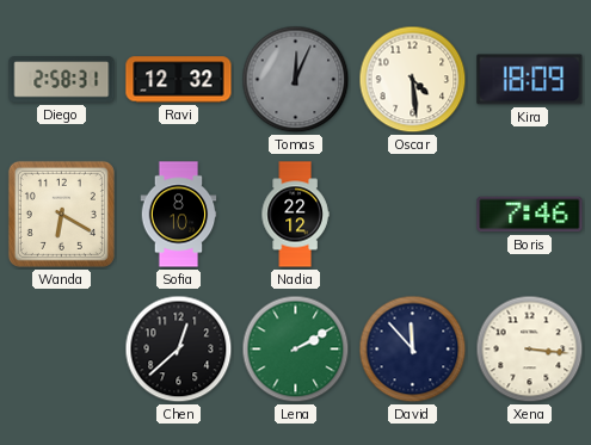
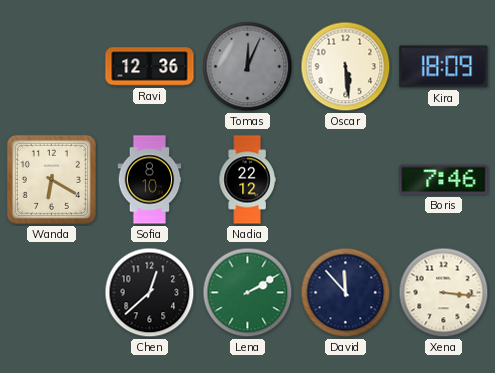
Diego: 2:58 -> none (62, 80)
Ravi: 12:32 -> 12:36 (150, 67)
Oscar: 4:29 -> 5:29 (346, 67)
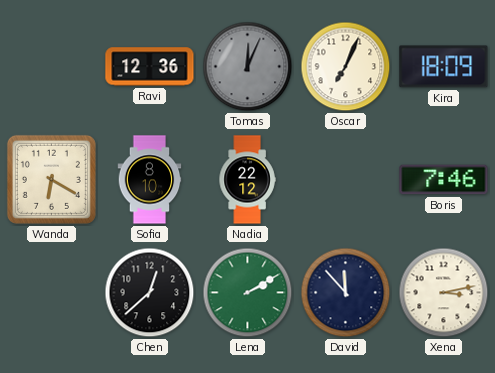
Oscar: 5:29 -> 7:04 (346, 67)
Xena: 3:16 -> 3:13 (444, 293)
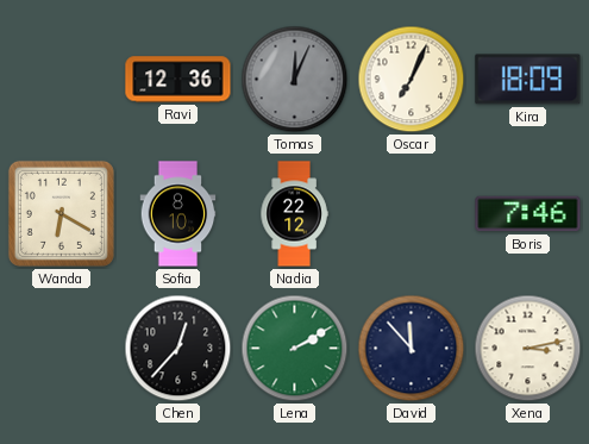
Chen: 12:38 -> 12:37 (178, 349)
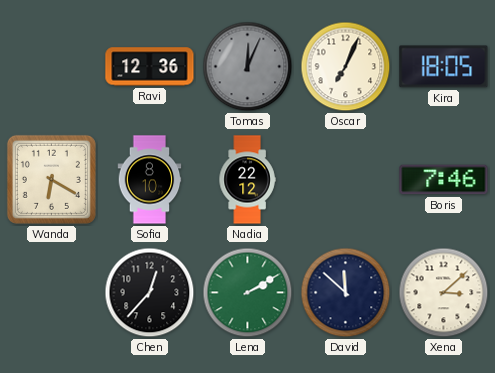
Kira: 18:09 -> 18:05 (444, 67)
David: 11:53 -> 11:52 (346, 293)
Xena: 3:13 -> 3:08 (444, 293)
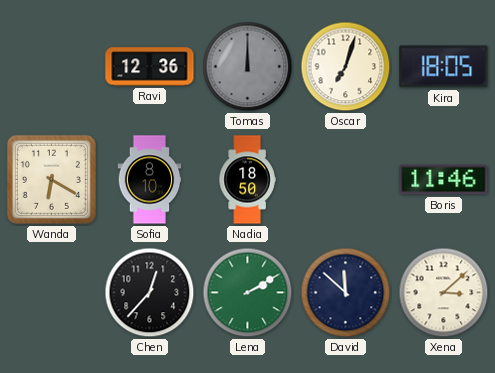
Tomas: 12:04 -> 12:00 (248, 67)
Oscar: 7:04 -> 7:03 (346, 67)
Nadia: 22:12 -> 18:50 (247, 180)
Boris: 7:46 -> 11:46 (444, 180)
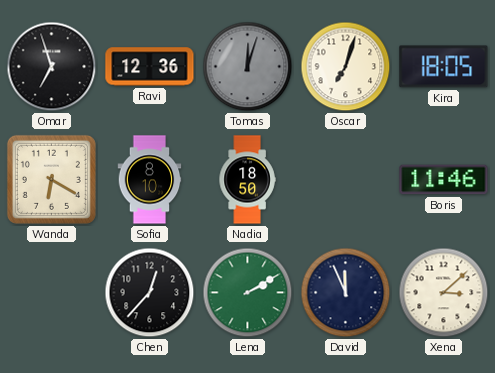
Omar: none -> 6:57 (52, 67)
Tomas: 12:00 -> 12:03 (248, 67)
David: 11:52 -> 11:56 (346, 293)
